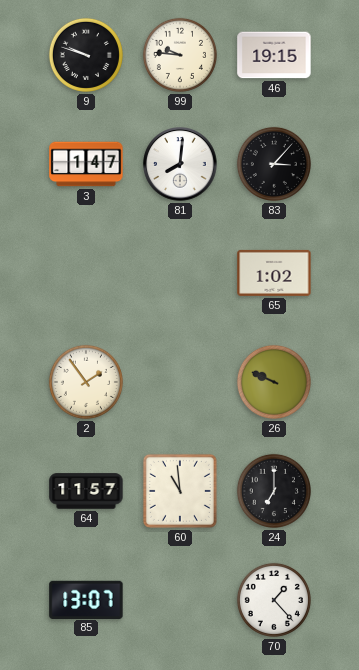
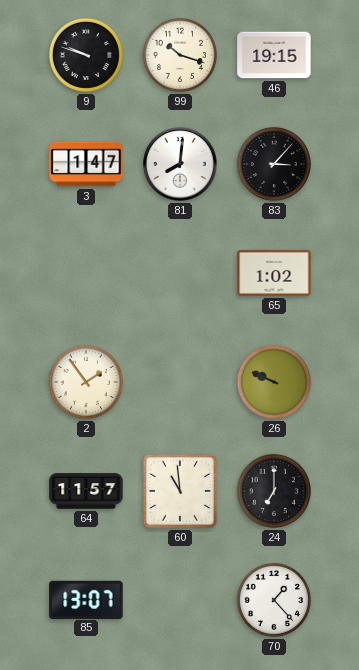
99: 9:46 -> 10:18 (180, 55)
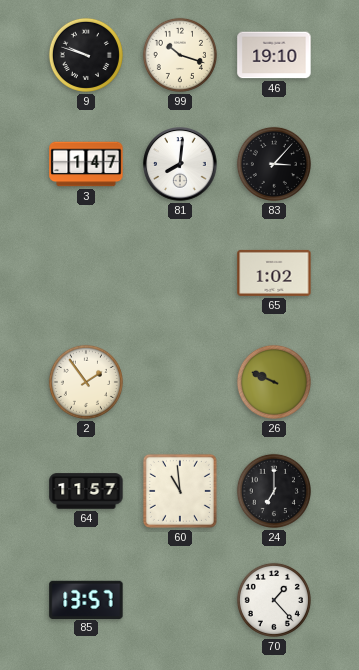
46: 19:15 -> 19:10 (274, 55)
85: 13:07 -> 13:57 (86, 599)
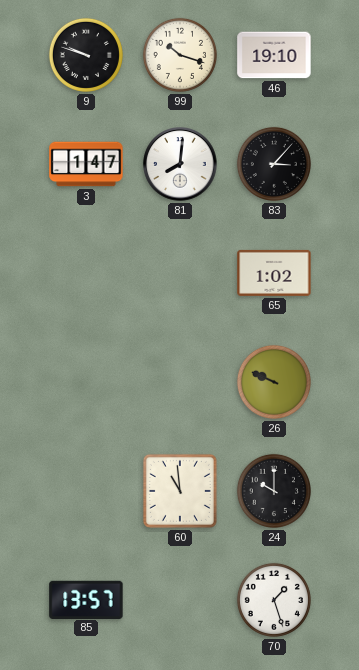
2: 1:54 -> none (86, 382)
64: 11:57 -> none (86, 491)
24: 7:00 -> 10:00 (274, 491)
70: 1:23 -> 1:27 (274, 600)
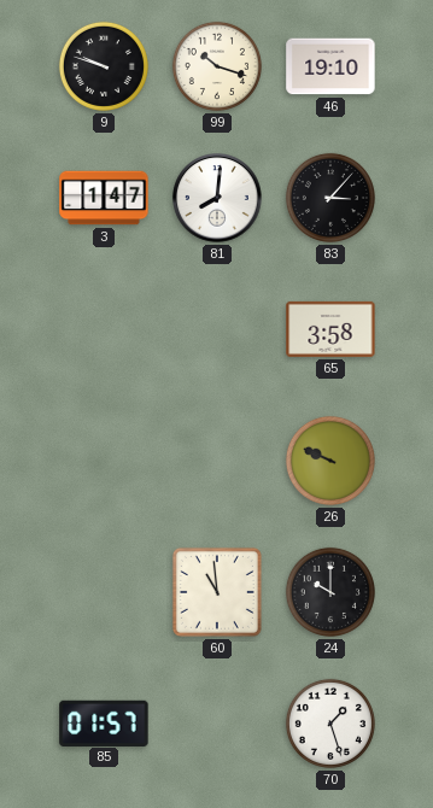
65: 1:02 -> 3:58 (330, 329)
85: 13:57 -> 01:57 (104, 722)
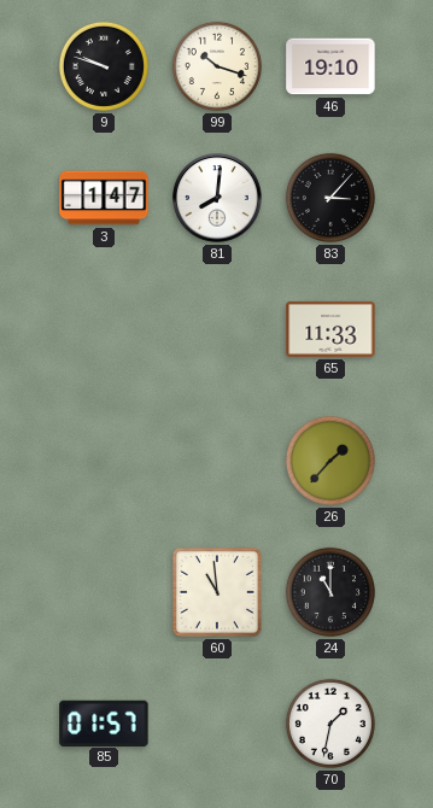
65: 3:58 -> 11:33 (330, 329)
26: 9:49 -> 1:37 (330, 461)
24: 10:00 -> 11:00 (330, 592)
70: 1:27 -> 1:32 (330, 724)
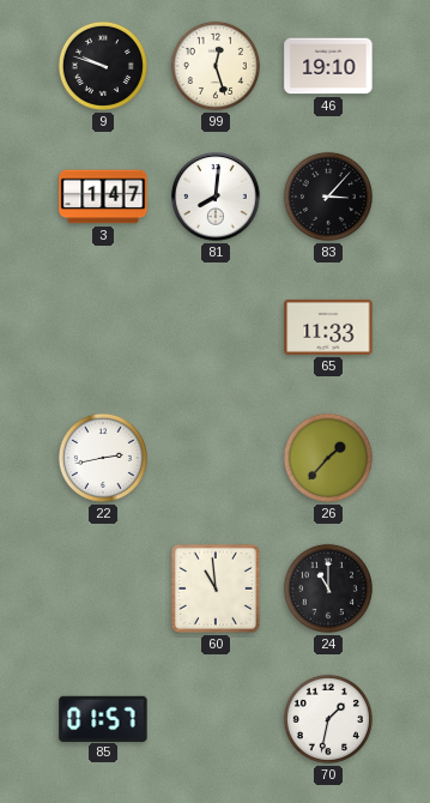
99: 10:18 -> 12:27 (216, 66)
22: none -> 2:43 (103, 458)
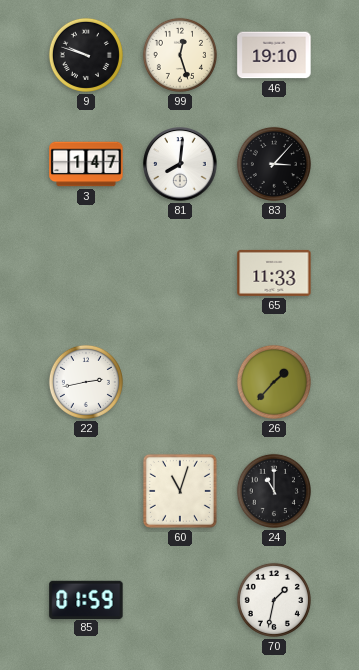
60: 10:59 -> 11:03 (180, 491)
85: 01:57 -> 01:59 (86, 599)
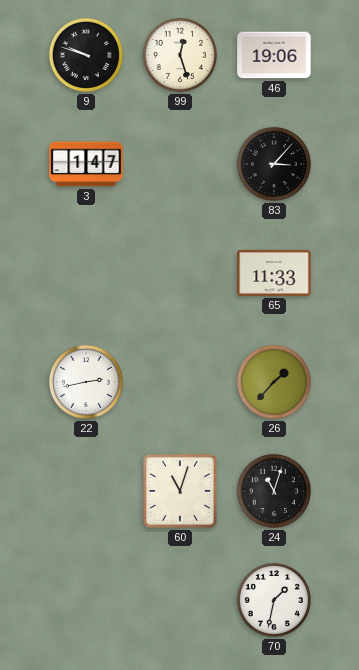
46: 19:10 -> 19:06 (274, 55)
81: 8:01 -> none (180, 164)
24: 11:00 -> 11:03 (274, 491)
85: 01:59 -> none (86, 599)
